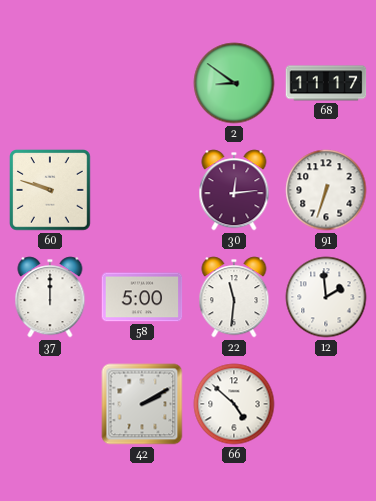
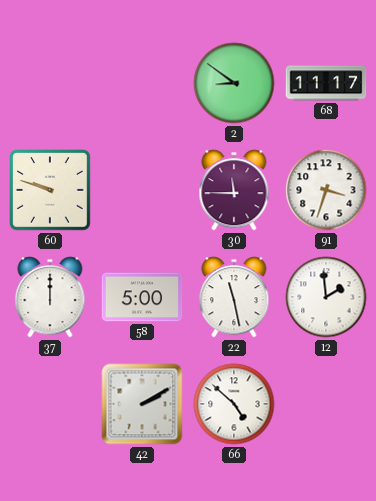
30: 12:14 -> 11:45 (234, 190)
91: 6:33 -> 3:33 (326, 190)
22: 11:31 -> 11:28 (234, 297)
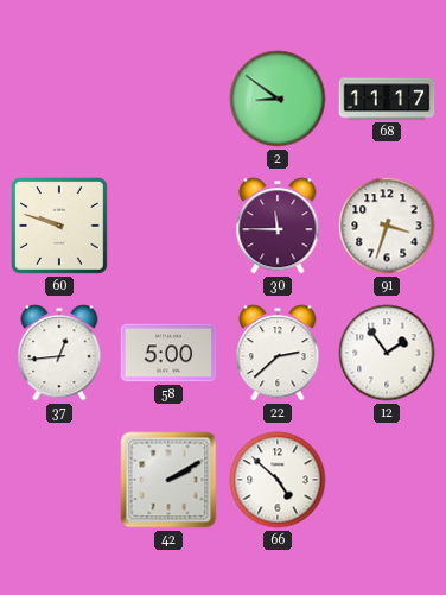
37: 12:00 -> 12:44 (59, 353)
22: 11:28 -> 2:38 (278, 353)
12: 1:59 -> 1:54 (387, 353)
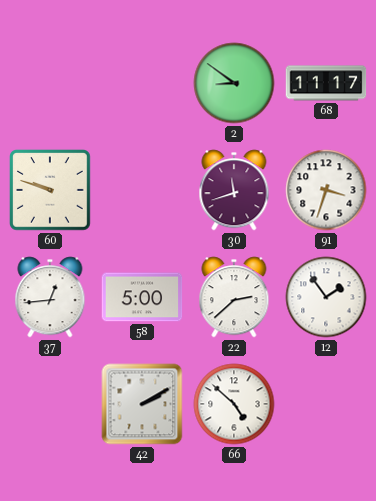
30: 11:45 -> 11:42 (234, 190)
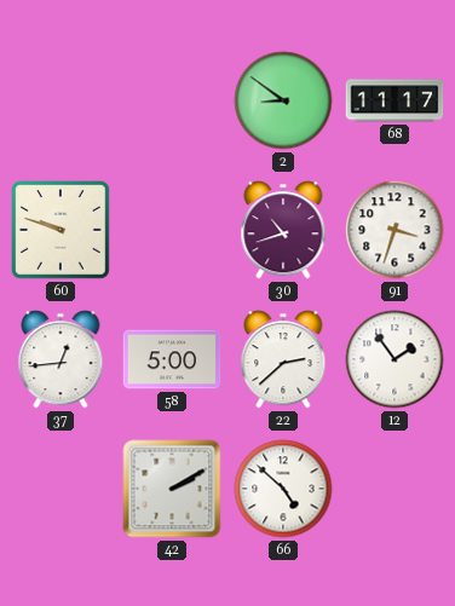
30: 11:42 -> 10:42 (283, 230)
